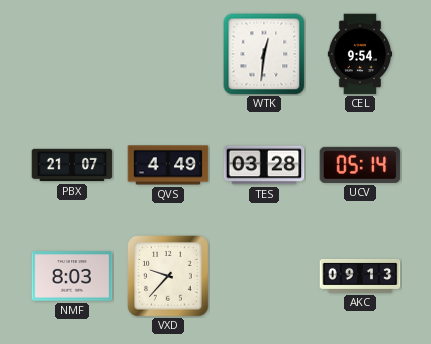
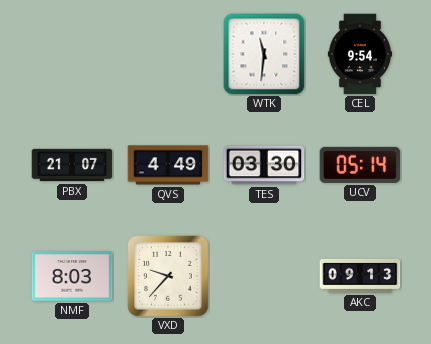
WTK: 12:31 -> 11:31 (264, 54)
TES: 03:28 -> 03:30 (264, 165)
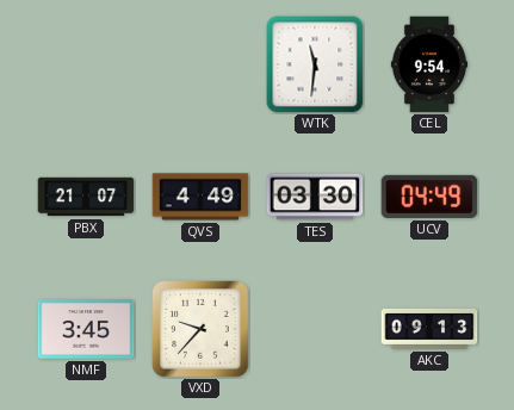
UCV: 05:14 -> 04:49 (429, 197)
NMF: 8:03 -> 3:45 (86, 329)
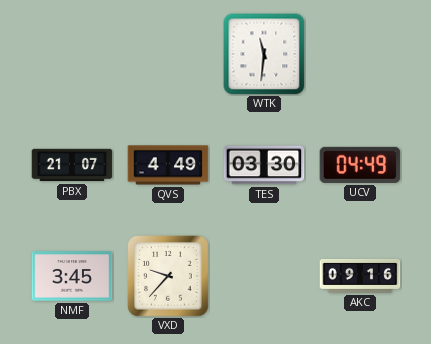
CEL: 9:54 -> none (429, 64)
AKC: 09:13 -> 09:16 (360, 276)
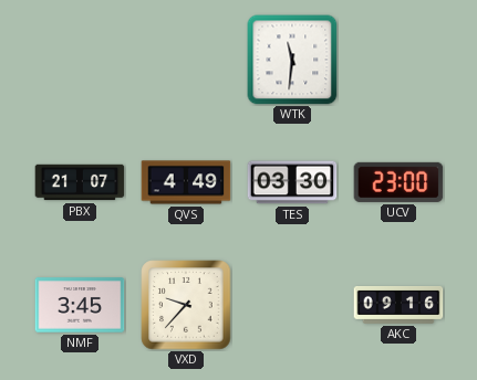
UCV: 04:49 -> 23:00 (398, 182)
